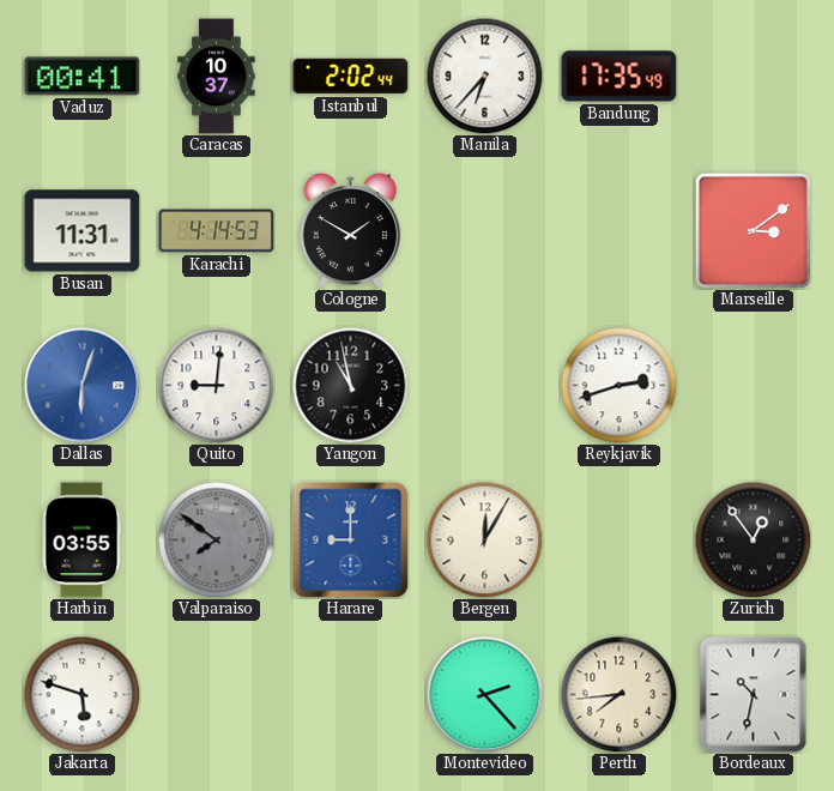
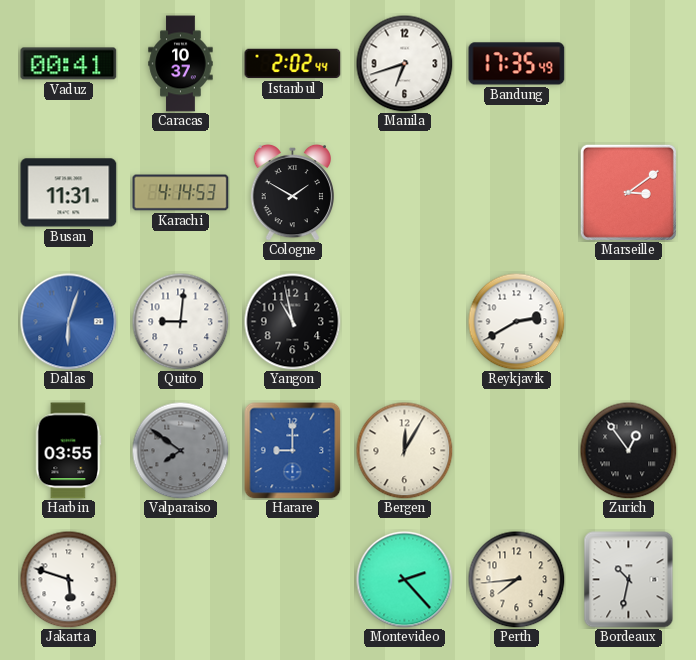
Manila: 6:37 -> 6:42 (404, 63)
Reykjavik: 2:42 -> 2:40 (516, 321)
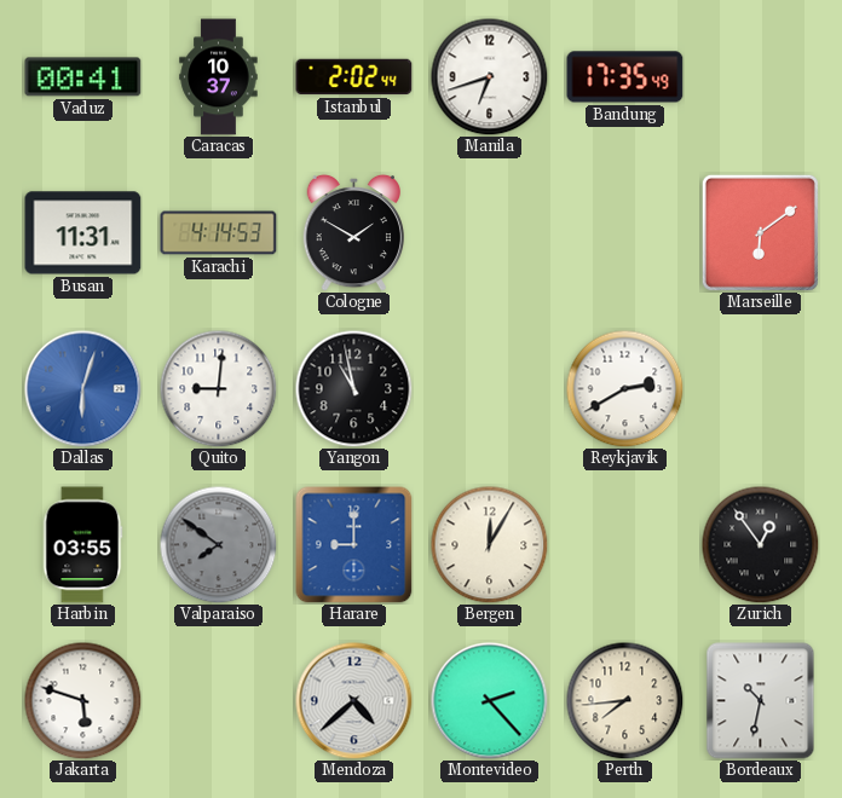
Marseille: 3:09 -> 6:09 (760, 232)
Mendoza: none -> 4:38 (354, 701)
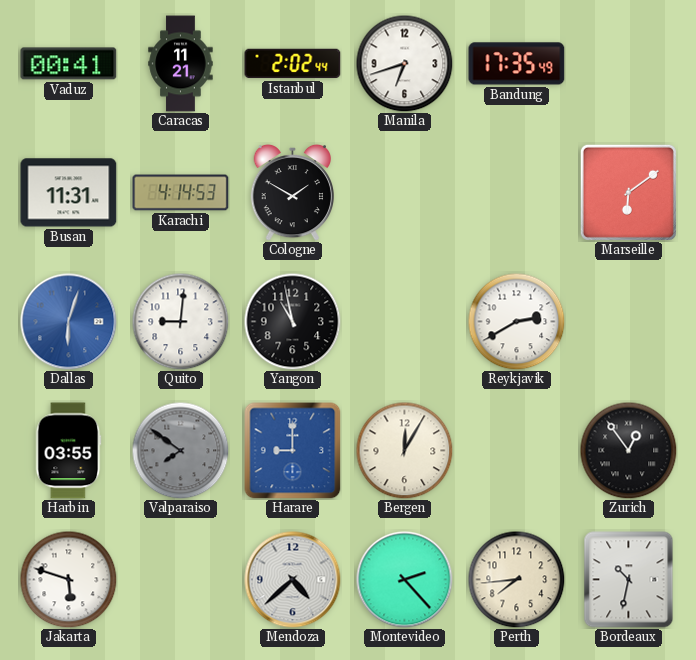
Caracas: 10:37 -> 11:21 (181, 64)
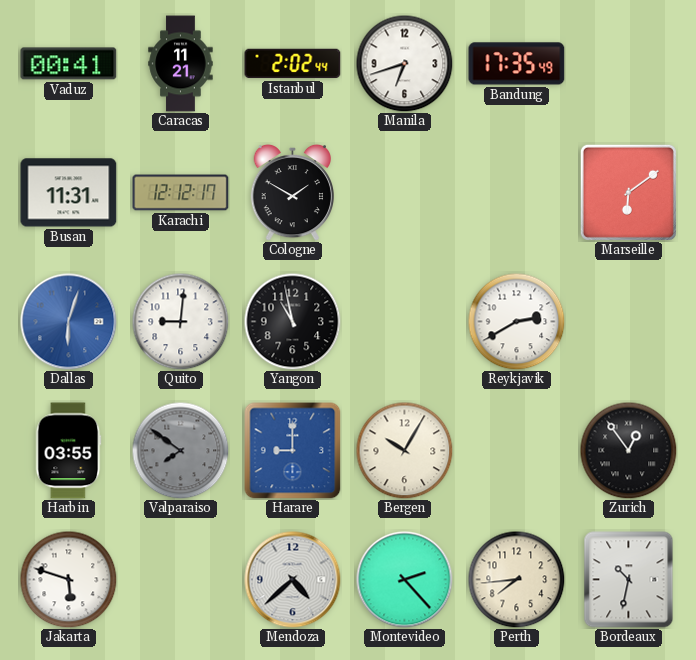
Karachi: 4:14 -> 12:12 (181, 193)
Bergen: 12:05 -> 10:05 (404, 450)
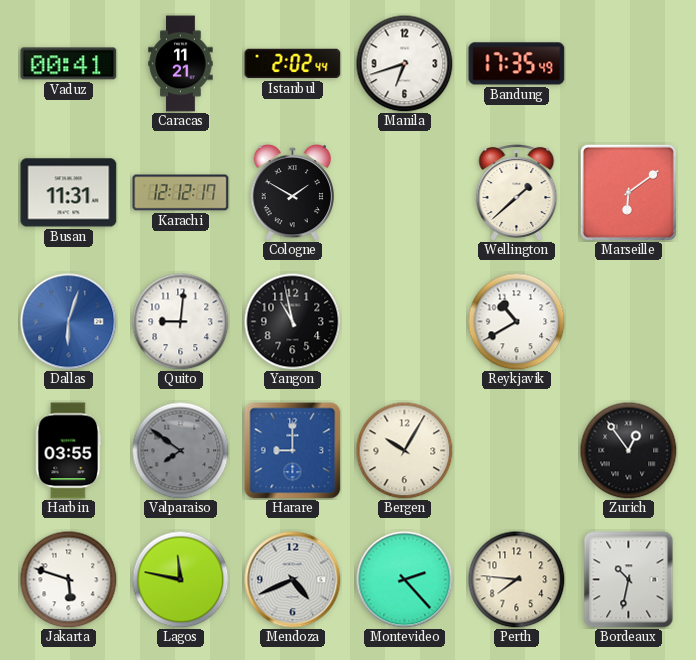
Wellington: none -> 1:38 (517, 193)
Reykjavik: 2:40 -> 10:40 (516, 321)
Lagos: none -> 11:47 (180, 579)
Mendoza: 4:38 -> 4:41 (293, 580)
Perth: 7:44 -> 7:46 (516, 579)
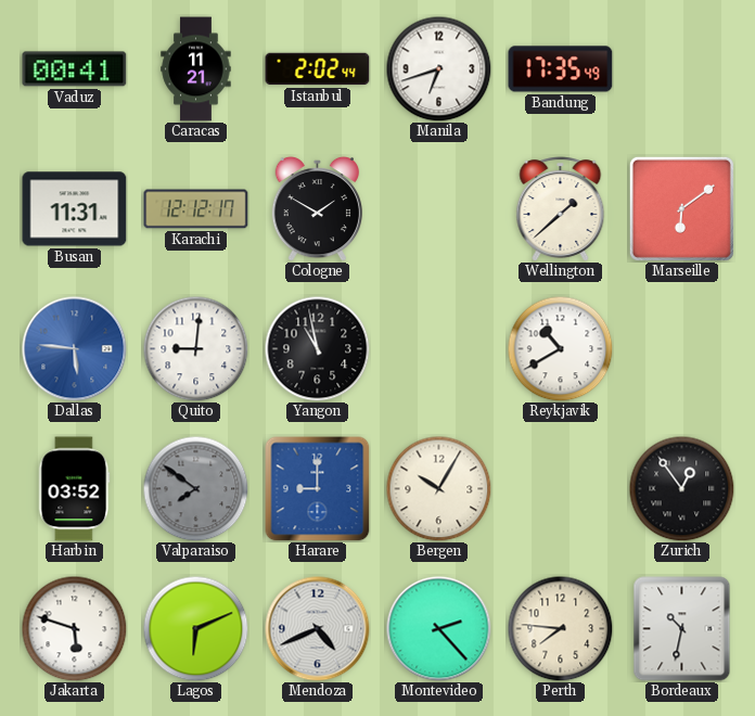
Dallas: 6:03 -> 5:46 (75, 349)
Harbin: 03:55 -> 03:52 (75, 489)
Lagos: 11:47 -> 6:11 (195, 628)
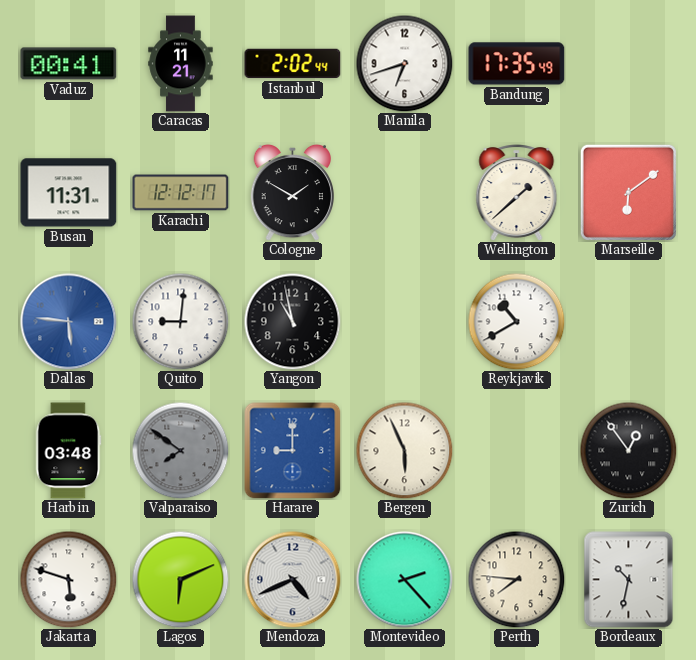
Harbin: 03:52 -> 03:48 (69, 451)
Bergen: 10:05 -> 5:56 (404, 450)
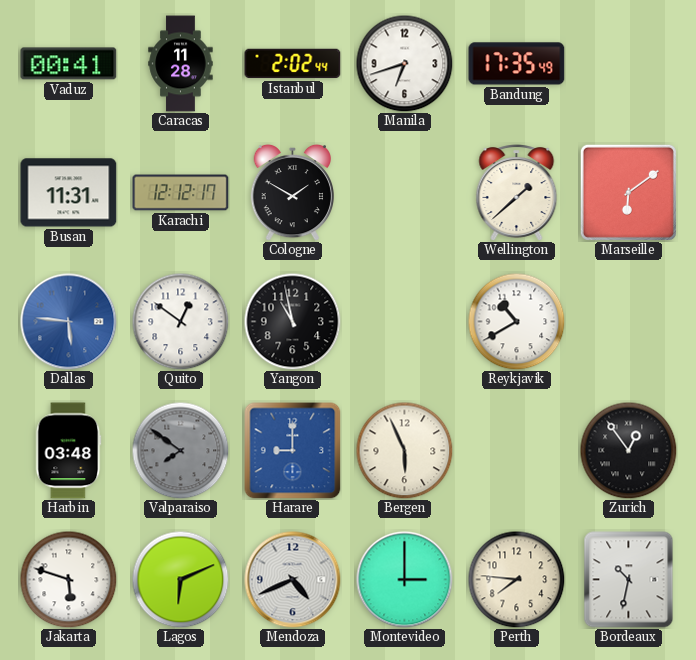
Caracas: 11:21 -> 11:28 (181, 64)
Quito: 9:01 -> 12:51 (180, 321)
Montevideo: 2:23 -> 3:00 (405, 580)
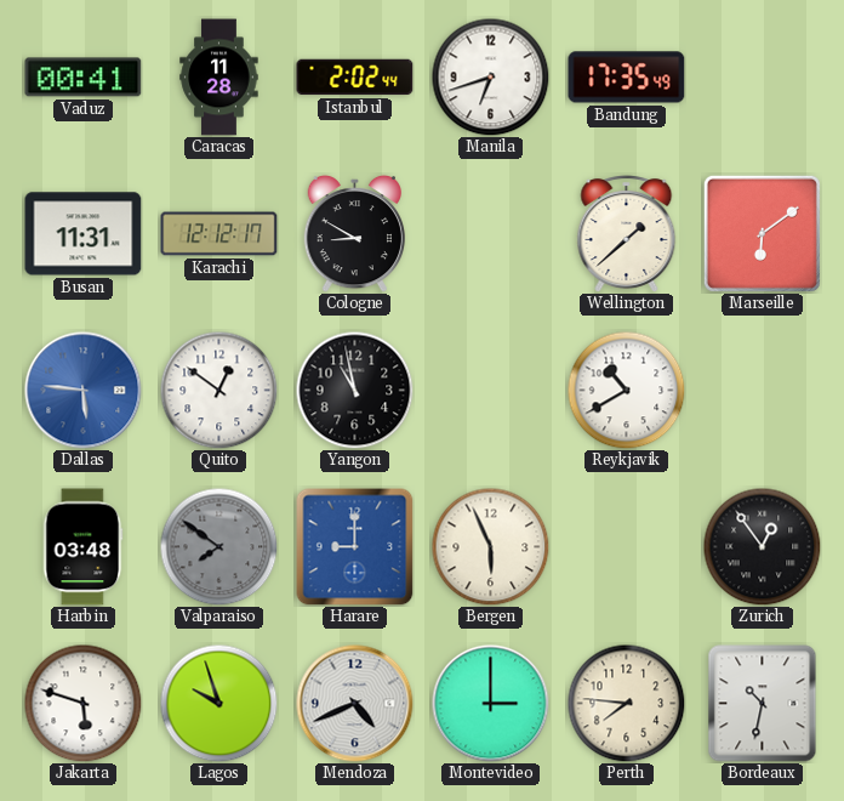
Cologne: 1:50 -> 8:50 (354, 233)
Lagos: 6:11 -> 9:57 (218, 703)
